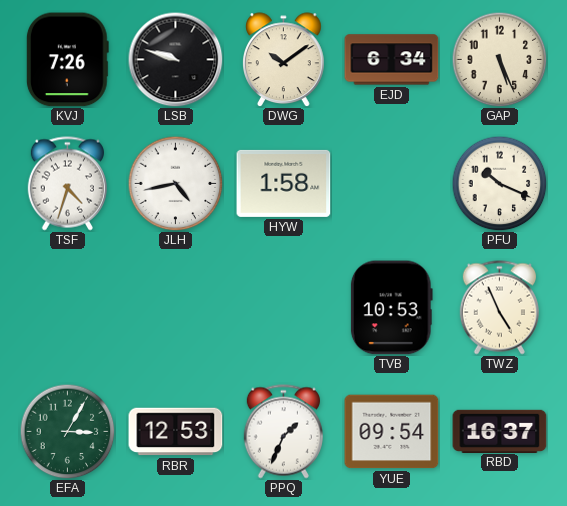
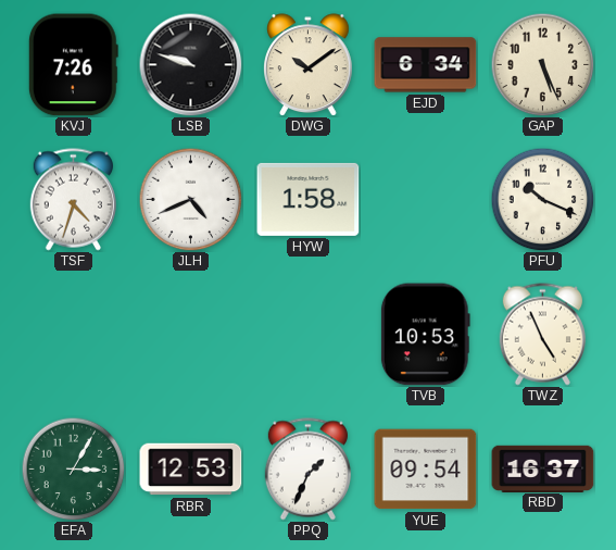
JLH: 4:43 -> 4:41 (190, 199)
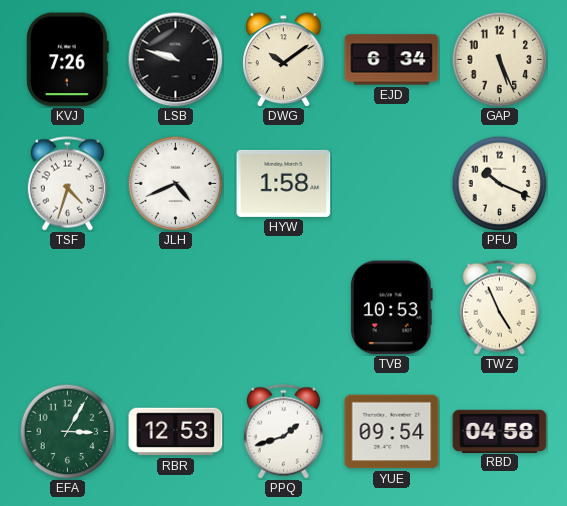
PPQ: 1:34 -> 1:42 (283, 432)
RBD: 16:37 -> 04:58 (500, 431)
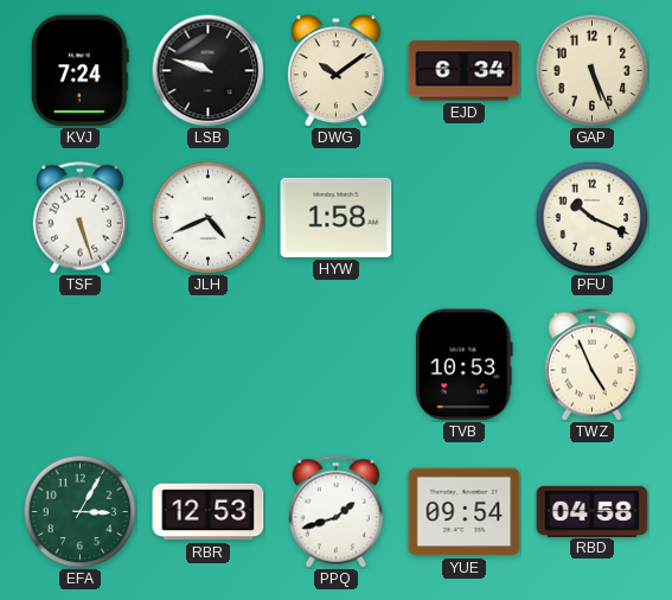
KVJ: 7:26 -> 7:24 (79, 71)
TSF: 4:33 -> 5:27 (79, 218)
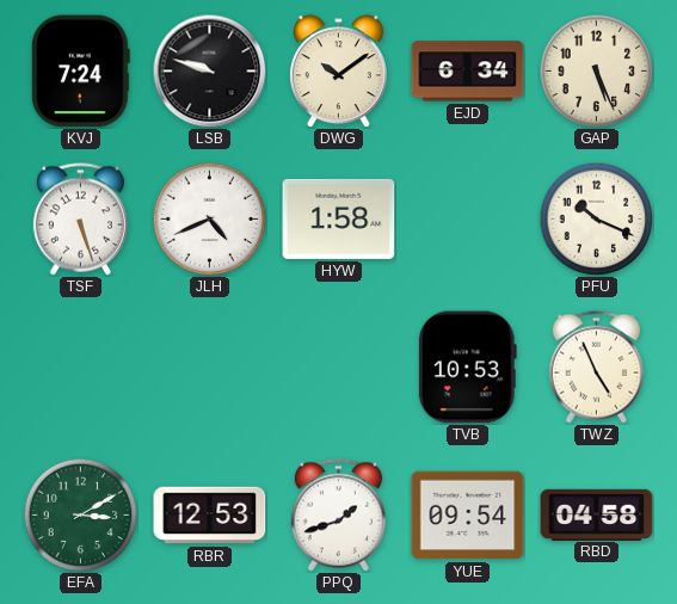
EFA: 3:05 -> 3:10 (80, 514)
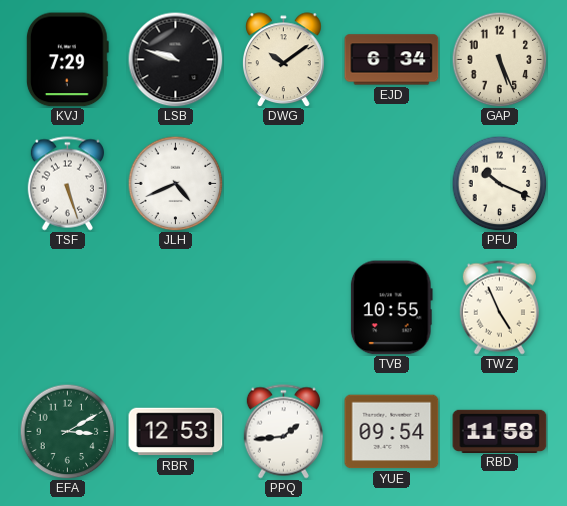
KVJ: 7:24 -> 7:29 (67, 60)
HYW: 1:58 -> none (339, 218)
TVB: 10:53 -> 10:55 (391, 308)
PPQ: 1:42 -> 1:44 (283, 432)
RBD: 04:58 -> 11:58 (500, 431)
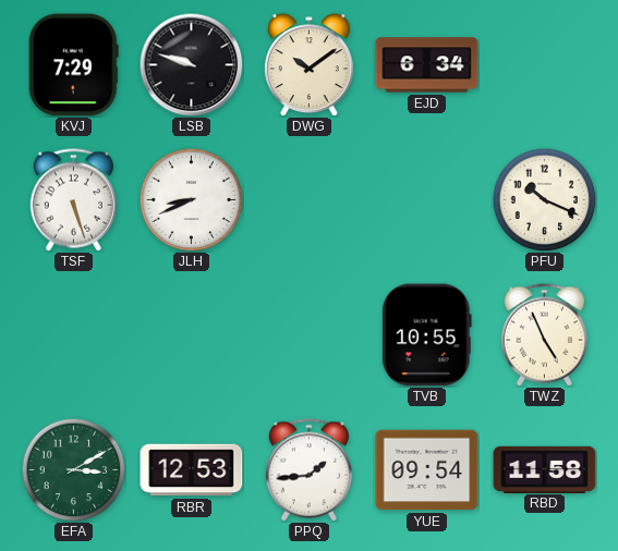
GAP: 5:26 -> none (499, 59)
JLH: 4:41 -> 8:41 (191, 199)
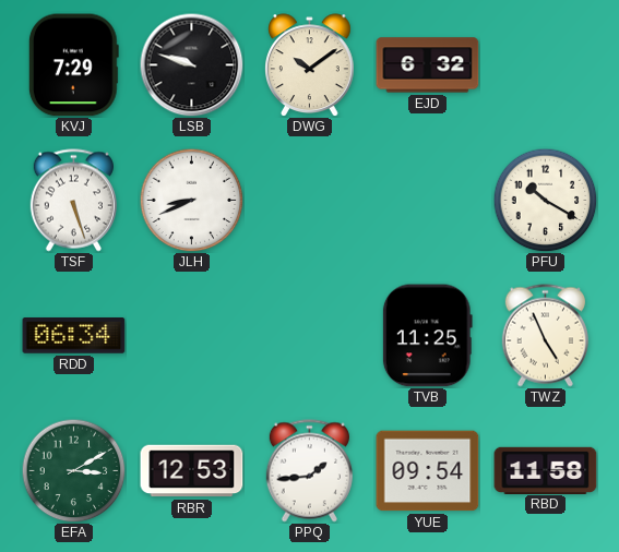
EJD: 6:34 -> 6:32 (428, 65)
PFU: 10:19 -> 10:20 (545, 200)
RDD: none -> 06:34 (74, 336)
TVB: 10:55 -> 11:25 (427, 336)
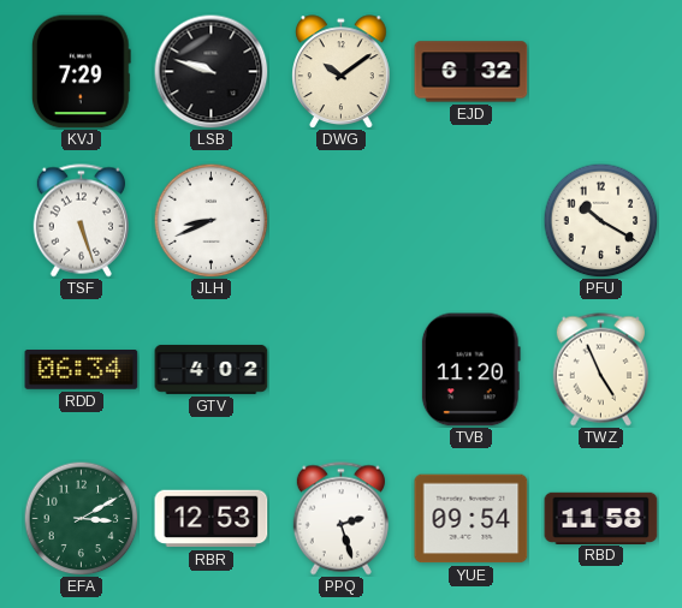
GTV: none -> 4:02 (212, 369)
TVB: 11:25 -> 11:20 (470, 370)
PPQ: 1:44 -> 2:27 (340, 519)
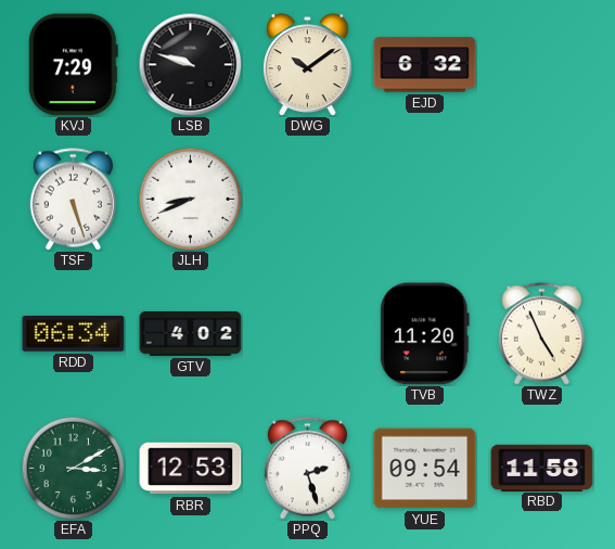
PFU: 10:20 -> none (600, 220)
